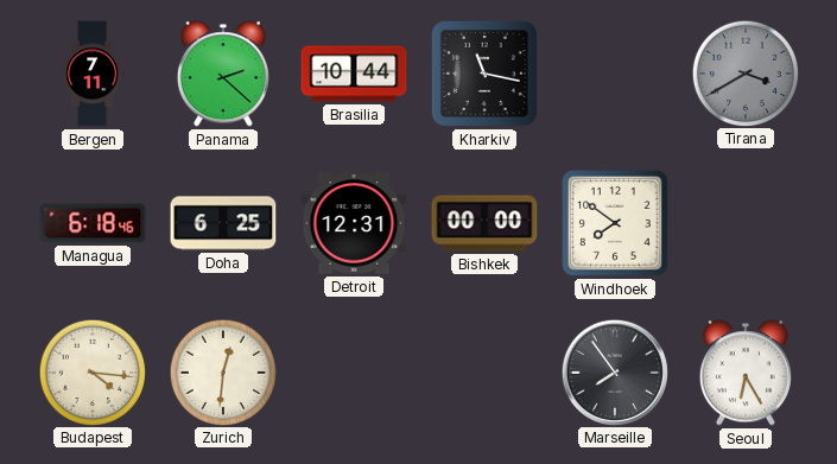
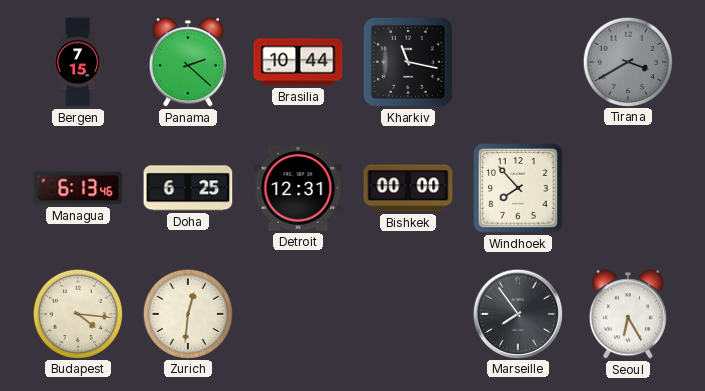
Bergen: 7:11 -> 7:15 (78, 62)
Managua: 6:18 -> 6:13 (78, 188)
Windhoek: 7:51 -> 7:53 (518, 188)
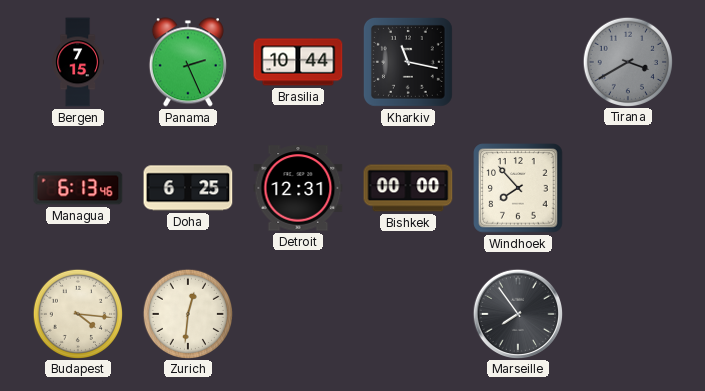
Panama: 2:22 -> 2:26 (188, 62)
Seoul: 6:25 -> none (628, 314)
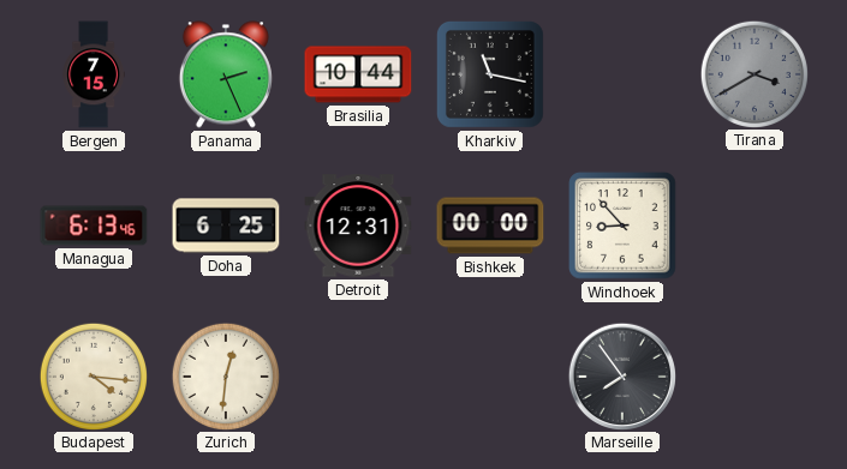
Windhoek: 7:53 -> 8:53 (622, 226)
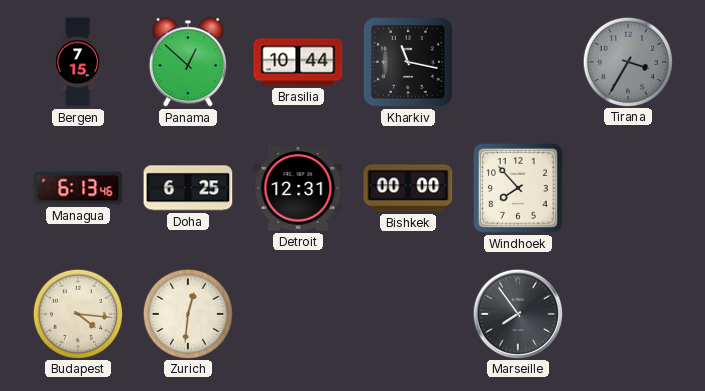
Panama: 2:26 -> 12:52 (188, 62)
Tirana: 3:40 -> 3:35 (627, 61)
Windhoek: 8:53 -> 7:53 (518, 188)
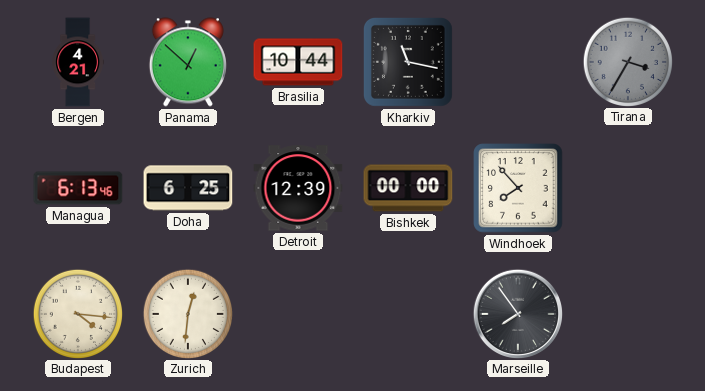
Bergen: 7:15 -> 4:21 (78, 62)
Detroit: 12:31 -> 12:39 (298, 188)
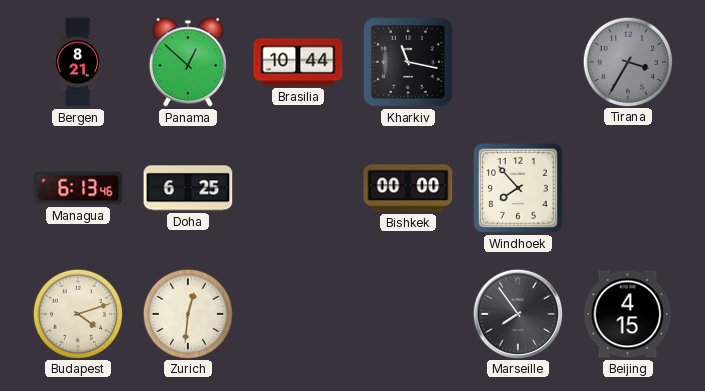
Bergen: 4:21 -> 8:21 (78, 62)
Detroit: 12:39 -> none (298, 188)
Budapest: 4:16 -> 4:12 (77, 313)
Beijing: none -> 4:15 (628, 314)
